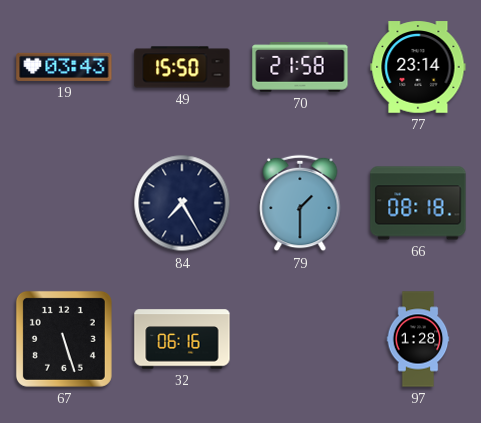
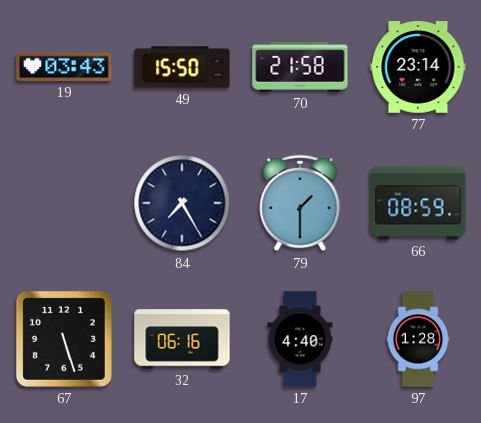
66: 08:18 -> 08:59 (418, 203)
17: none -> 4:40 (300, 339)
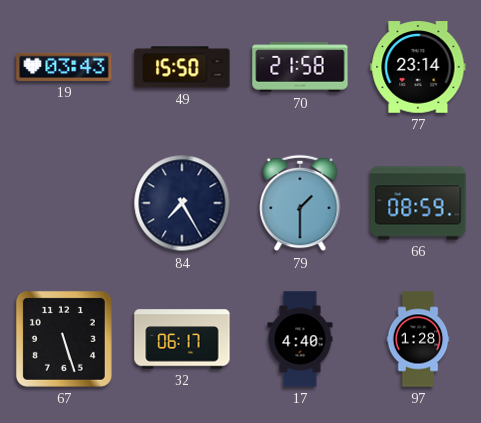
32: 06:16 -> 06:17 (182, 339)
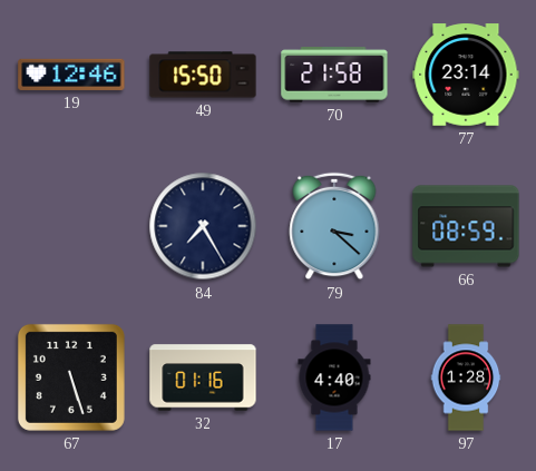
19: 03:43 -> 12:46 (71, 75)
79: 1:30 -> 3:22 (334, 226)
32: 06:17 -> 01:16 (203, 377)
